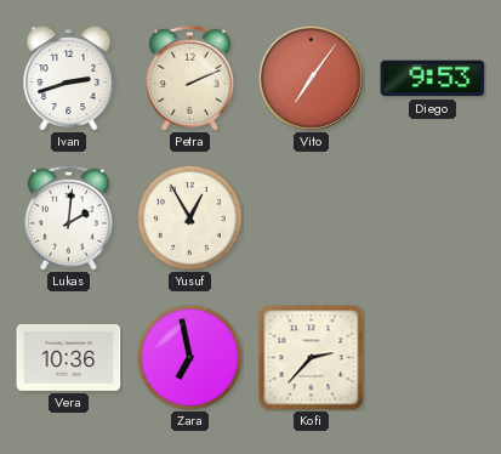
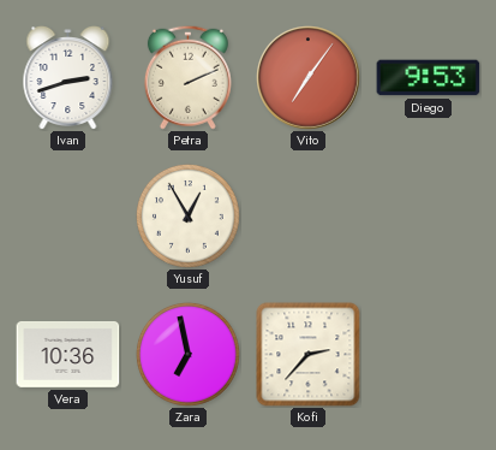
Lukas: 2:01 -> none (68, 217)
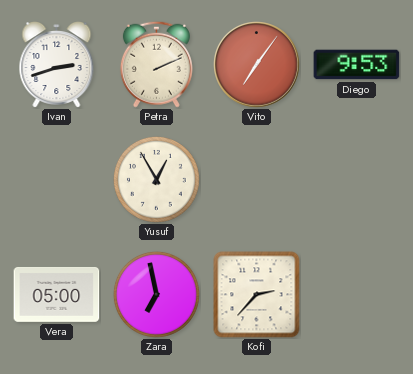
Vera: 10:36 -> 05:00 (57, 294)
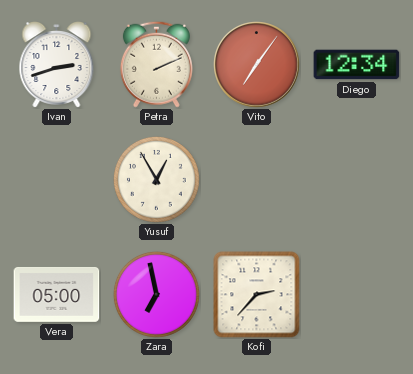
Diego: 9:53 -> 12:34 (357, 65)
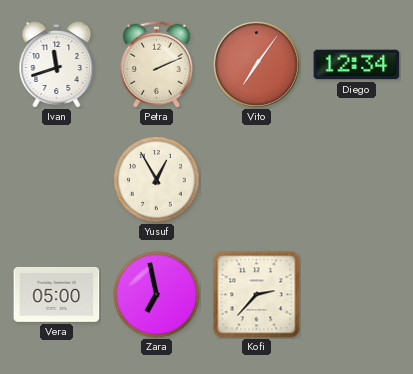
Ivan: 2:42 -> 11:42 (57, 65)
